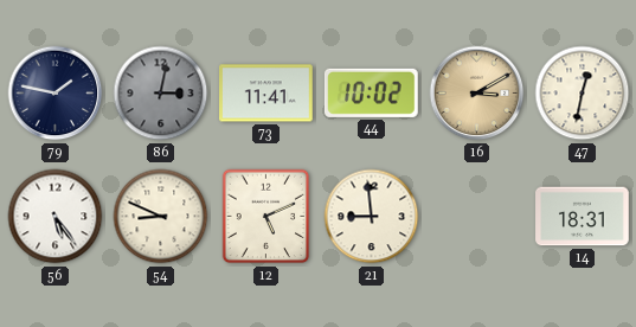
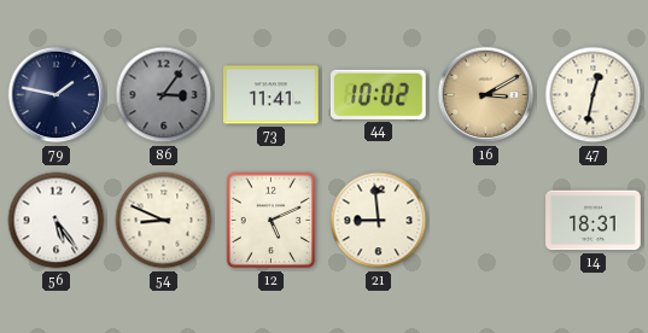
86: 3:02 -> 3:06 (164, 95)
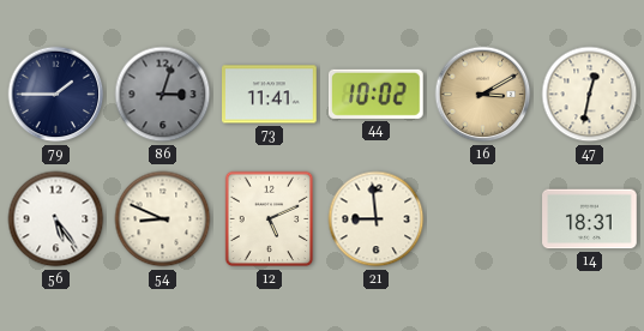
79: 1:47 -> 1:45 (56, 95)
86: 3:06 -> 3:03 (163, 95)
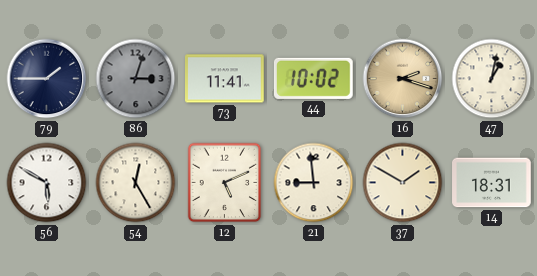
16: 3:10 -> 2:18 (403, 79)
47: 12:32 -> 1:02 (492, 79)
56: 5:24 -> 5:50 (47, 183)
54: 8:49 -> 12:25 (136, 183)
37: none -> 1:50 (403, 183)
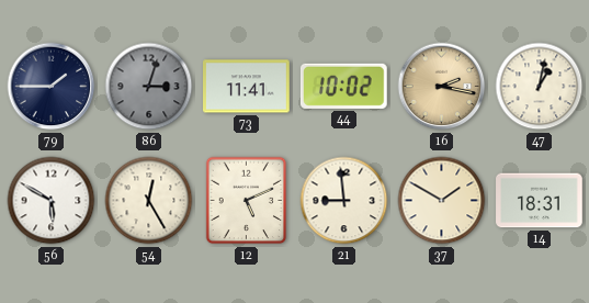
16: 2:18 -> 2:17 (442, 87)
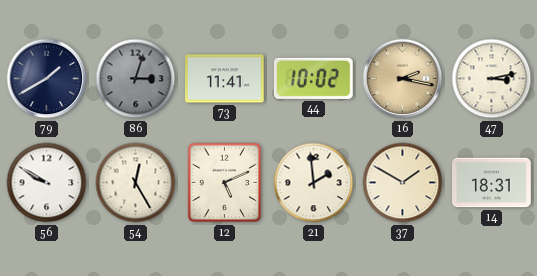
79: 1:45 -> 1:40 (47, 79)
47: 1:02 -> 3:13 (492, 79)
56: 5:50 -> 9:50 (47, 183)
21: 8:59 -> 1:59 (314, 183)
